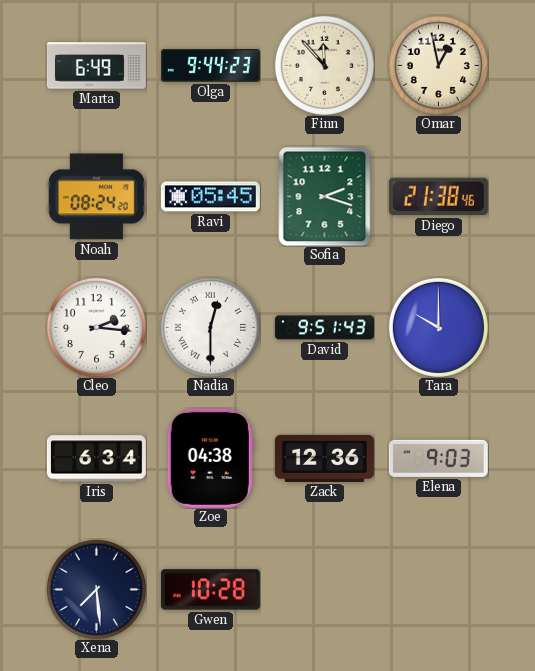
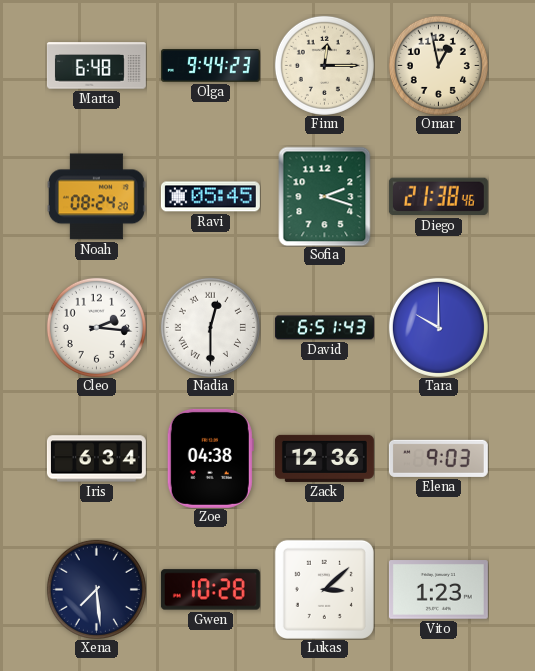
Marta: 6:49 -> 6:48 (96, 66)
Finn: 11:53 -> 12:15 (324, 65)
David: 9:51 -> 6:51 (324, 328)
Lukas: none -> 3:08 (324, 589)
Vito: none -> 1:23 (438, 590)
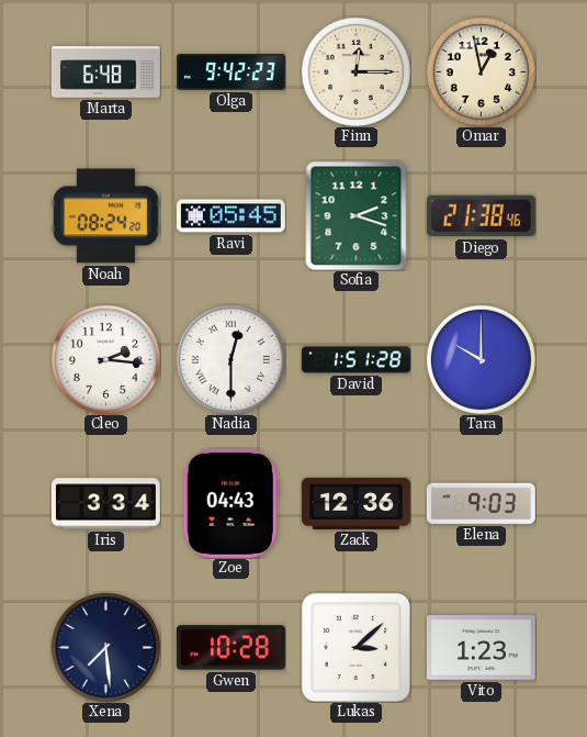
Olga: 9:44 -> 9:42 (230, 72)
David: 6:51 -> 1:51 (355, 360)
Iris: 6:34 -> 3:34 (105, 504)
Zoe: 04:38 -> 04:43 (230, 503)
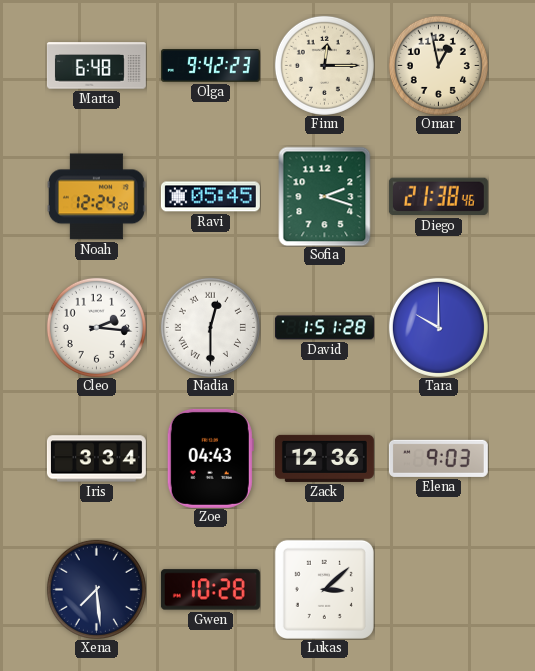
Noah: 08:24 -> 12:24 (96, 197)
Vito: 1:23 -> none (481, 648)
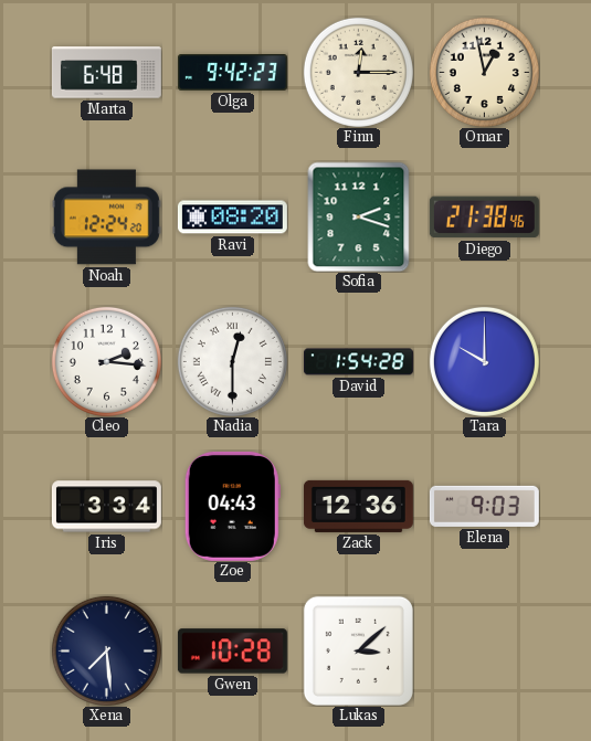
Ravi: 05:45 -> 08:20 (232, 218)
David: 1:51 -> 1:54 (358, 362)
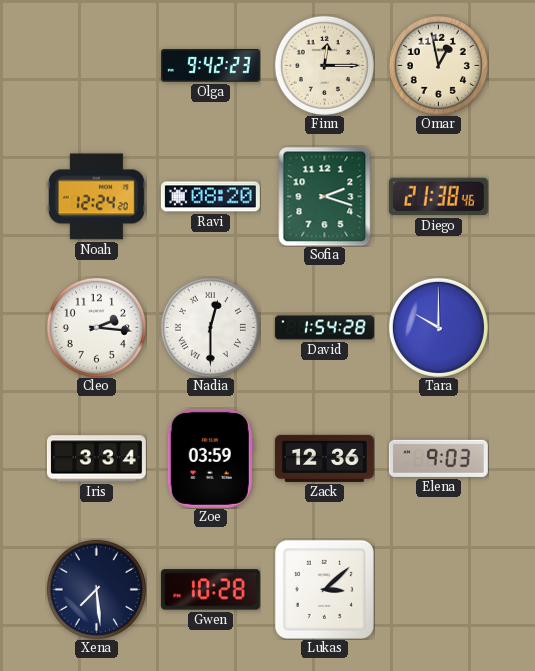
Marta: 6:48 -> none (106, 73)
Zoe: 04:43 -> 03:59 (210, 458)
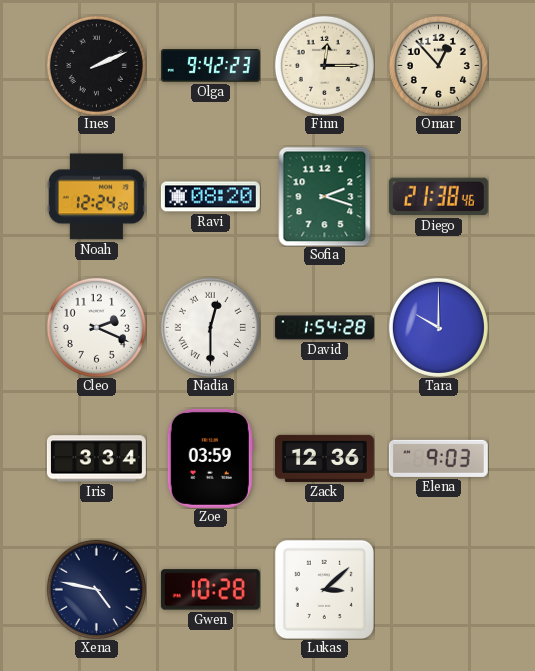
Ines: none -> 2:11 (96, 65)
Omar: 12:58 -> 12:53 (438, 65)
Cleo: 2:16 -> 2:19 (96, 327)
Xena: 7:29 -> 4:47 (96, 589)
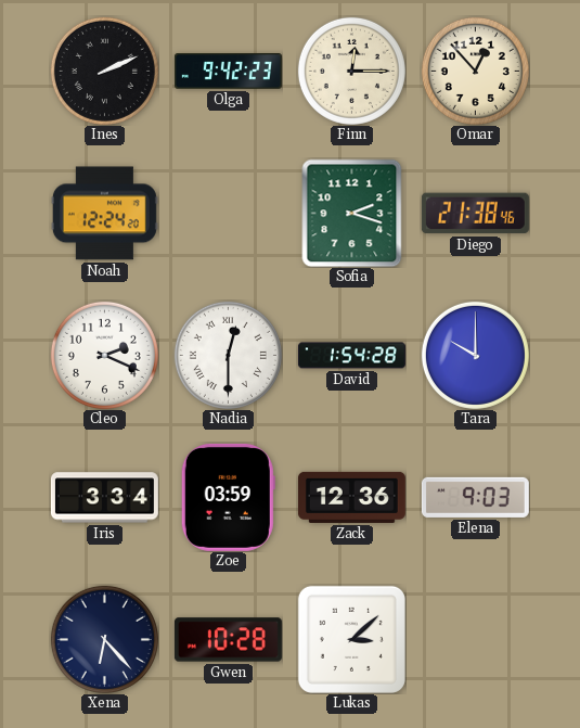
Ravi: 08:20 -> none (210, 197)
Xena: 4:47 -> 6:23 (104, 639)
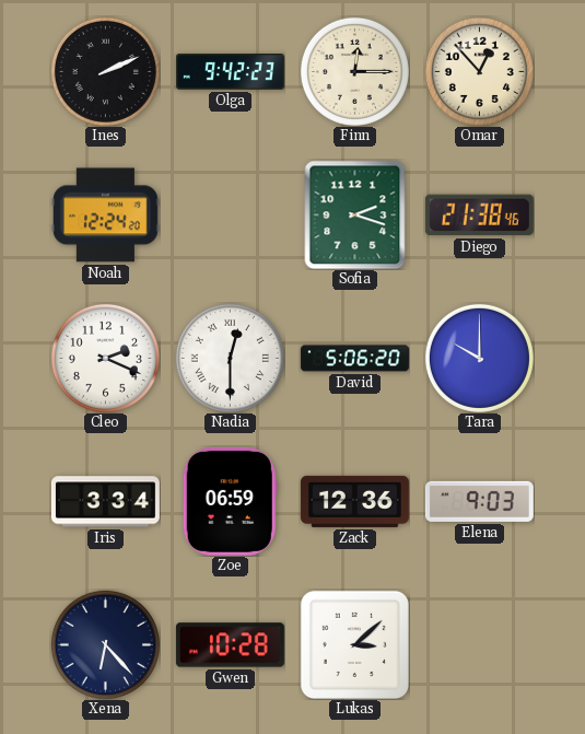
David: 1:54 -> 5:06 (354, 359)
Zoe: 03:59 -> 06:59 (230, 501)
